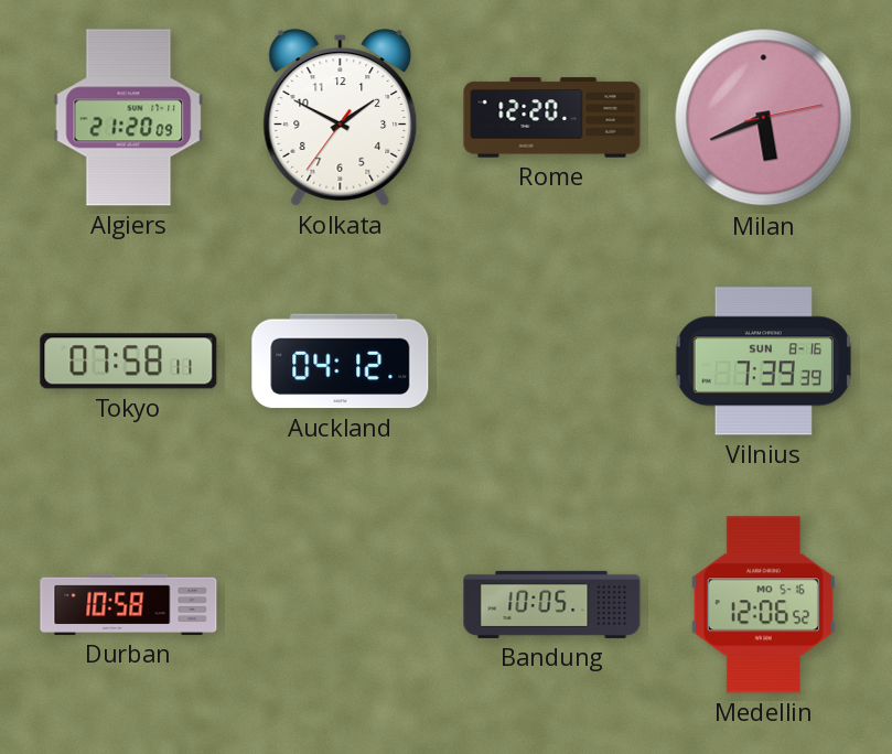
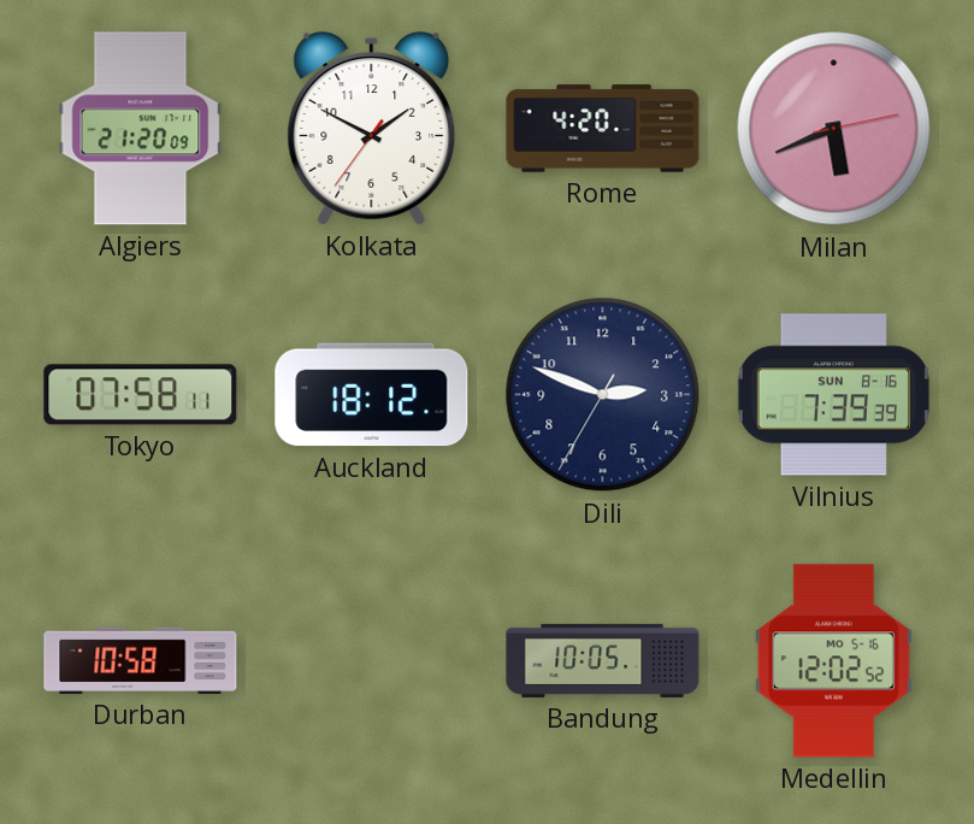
Rome: 12:20 -> 4:20 (603, 129)
Auckland: 04:12 -> 18:12 (372, 395)
Dili: none -> 2:48 (603, 395)
Medellin: 12:06 -> 12:02 (833, 661)
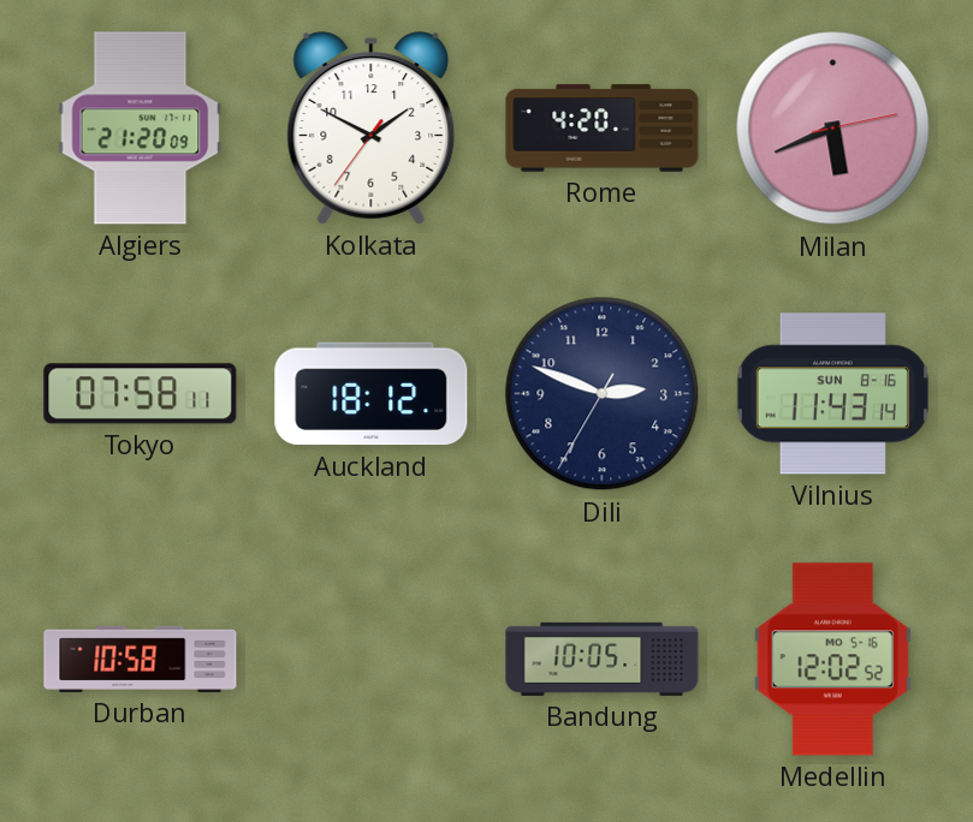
Vilnius: 7:39 -> 11:43 (832, 394)
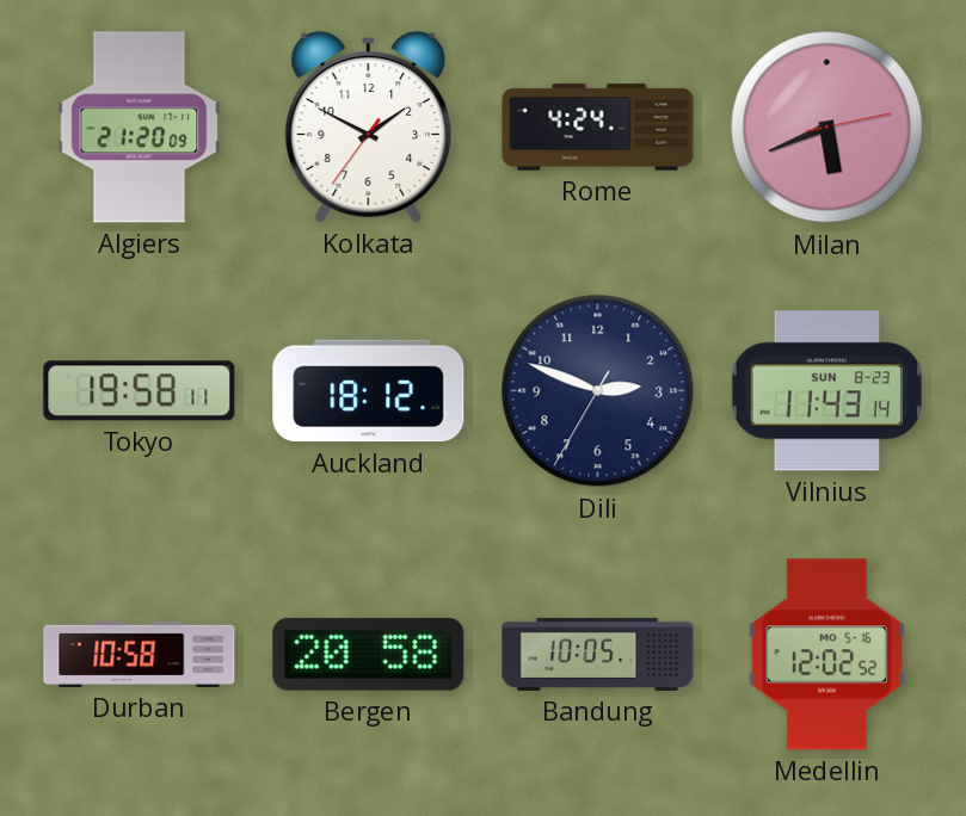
Rome: 4:20 -> 4:24 (598, 128)
Tokyo: 07:58 -> 19:58 (140, 391)
Vilnius date: SUN 8-16 -> SUN 8-23 (826, 391)
Bergen: none -> 20:58 (369, 654)
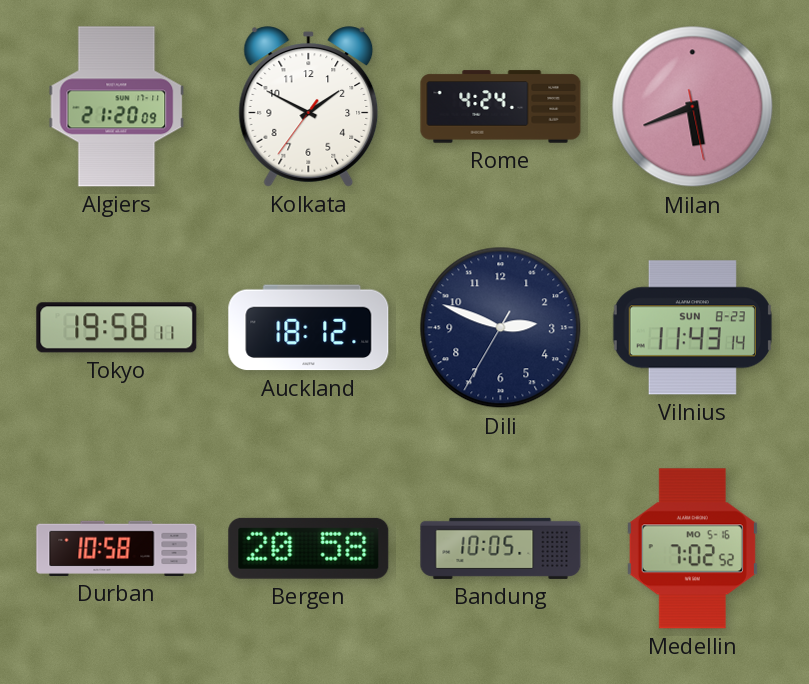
Milan: 5:41:13 -> 5:41:28 (693, 107)
Medellin: 12:02 -> 7:02 (692, 549)
